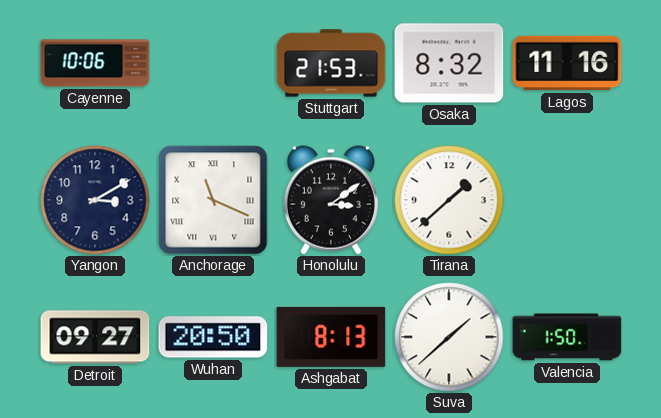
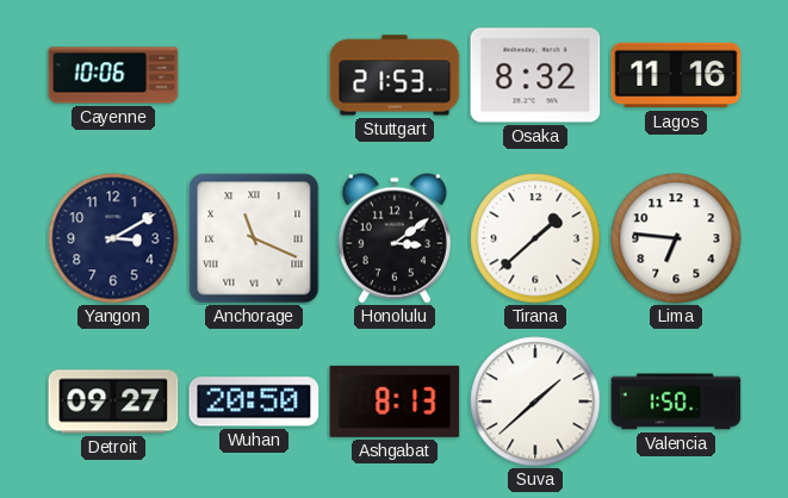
Lima: none -> 6:46 (676, 238)
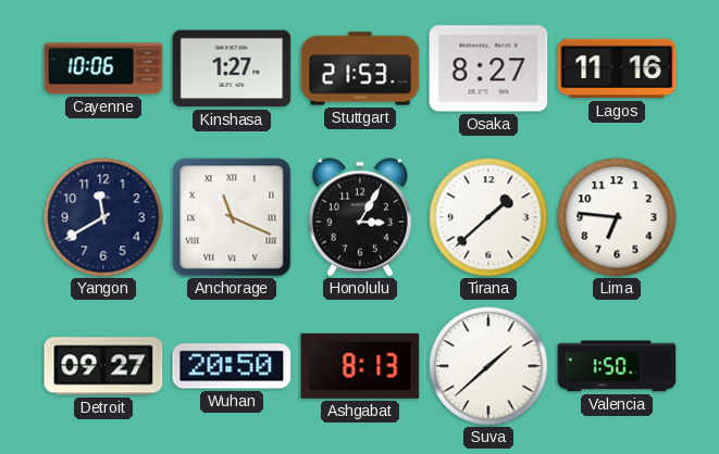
Kinshasa: none -> 1:27 (232, 68)
Osaka: 8:32 -> 8:27 (488, 68)
Yangon: 3:10 -> 11:40 (103, 217)
Honolulu: 3:09 -> 3:05 (360, 217)
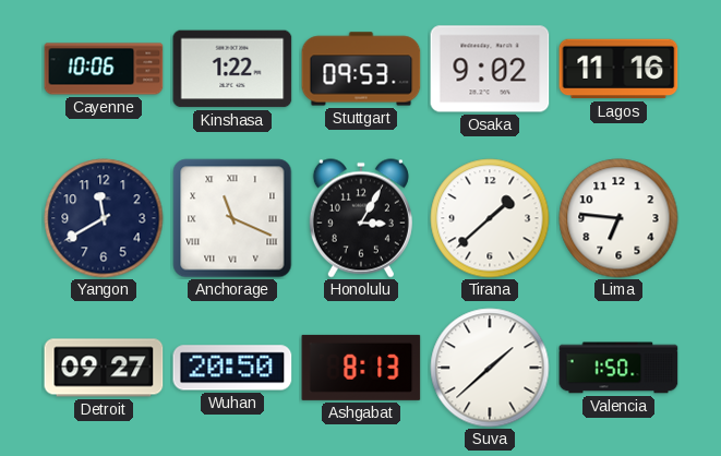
Kinshasa: 1:27 -> 1:22 (232, 69)
Stuttgart: 21:53 -> 09:53 (361, 69)
Osaka: 8:27 -> 9:02 (490, 69)
